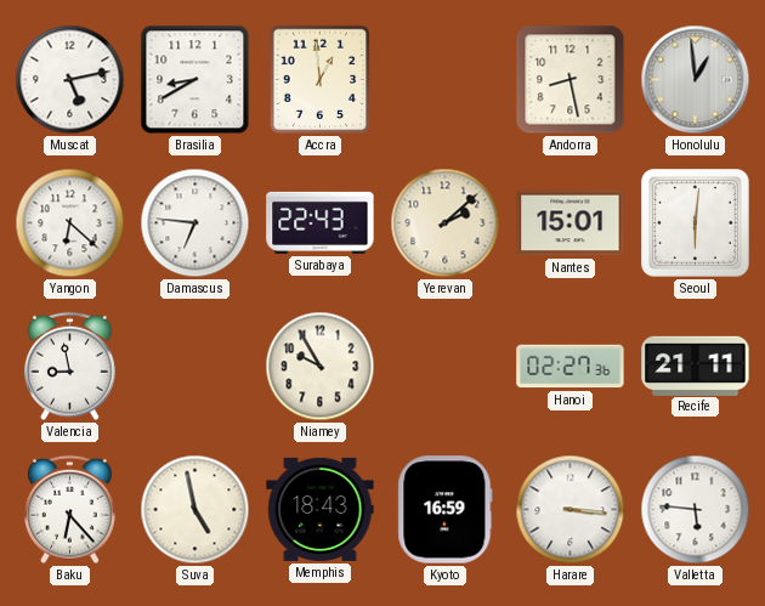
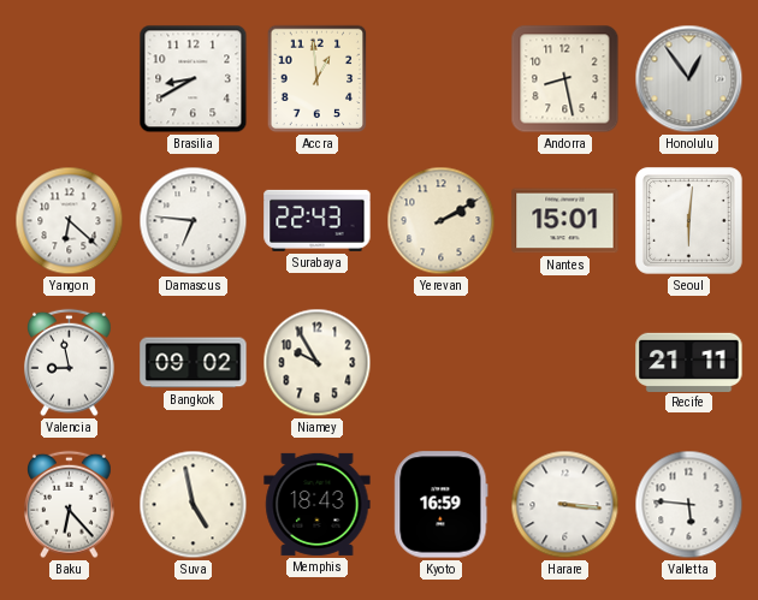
Muscat: 5:13 -> none (70, 80)
Honolulu: 12:59 -> 12:54 (689, 79)
Yerevan: 2:08 -> 2:10 (442, 221)
Bangkok: none -> 09:02 (194, 363)
Hanoi: 02:27 -> none (571, 367)
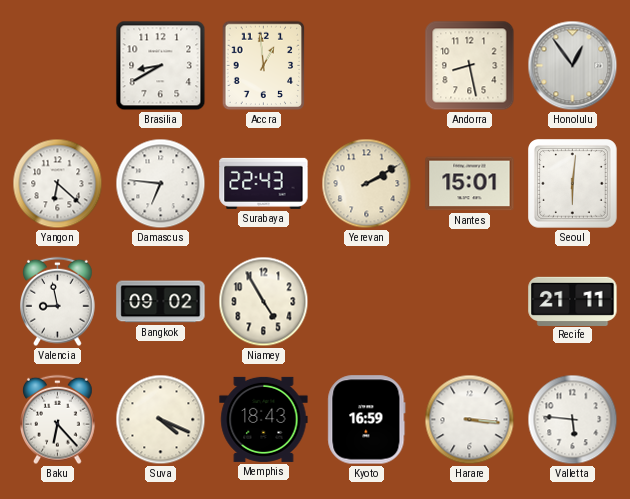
Niamey: 9:55 -> 4:55 (264, 302)
Suva: 4:58 -> 4:19 (161, 420)
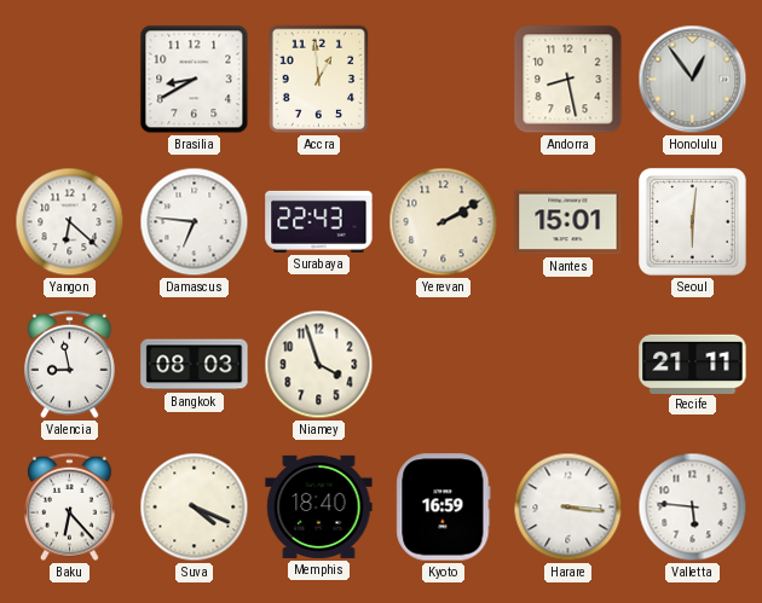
Bangkok: 09:02 -> 08:03 (195, 365)
Niamey: 4:55 -> 3:57 (319, 365)
Memphis: 18:43 -> 18:40 (319, 506)
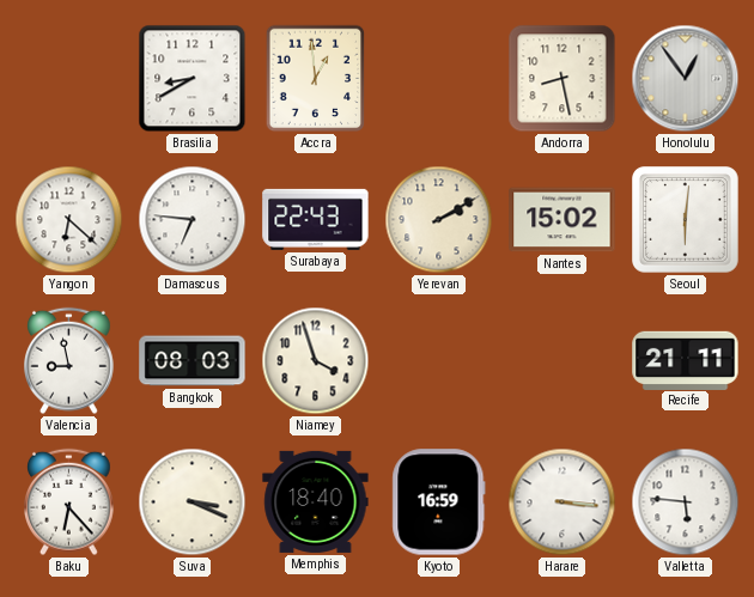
Nantes: 15:01 -> 15:02 (563, 220)
Suva: 4:19 -> 3:19 (193, 502)
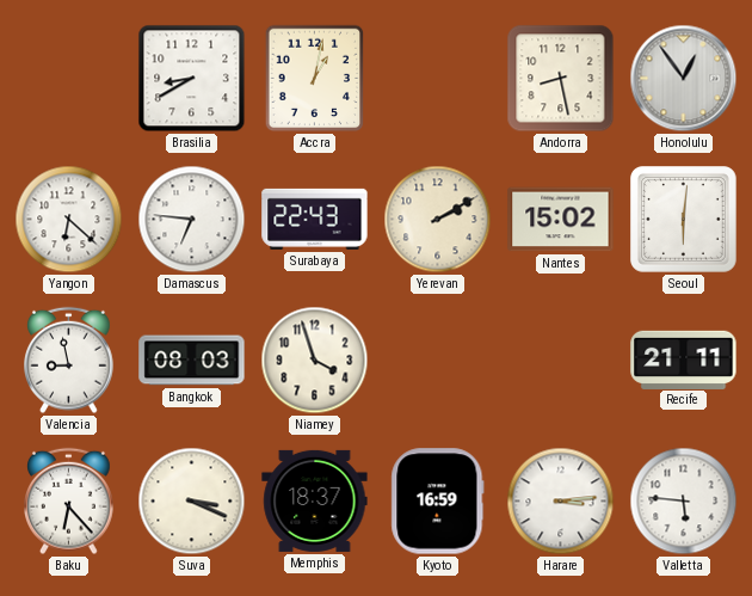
Accra: 12:59 -> 1:02 (315, 79)
Memphis: 18:40 -> 18:37 (315, 500)
Harare: 3:16 -> 3:14 (561, 502)
